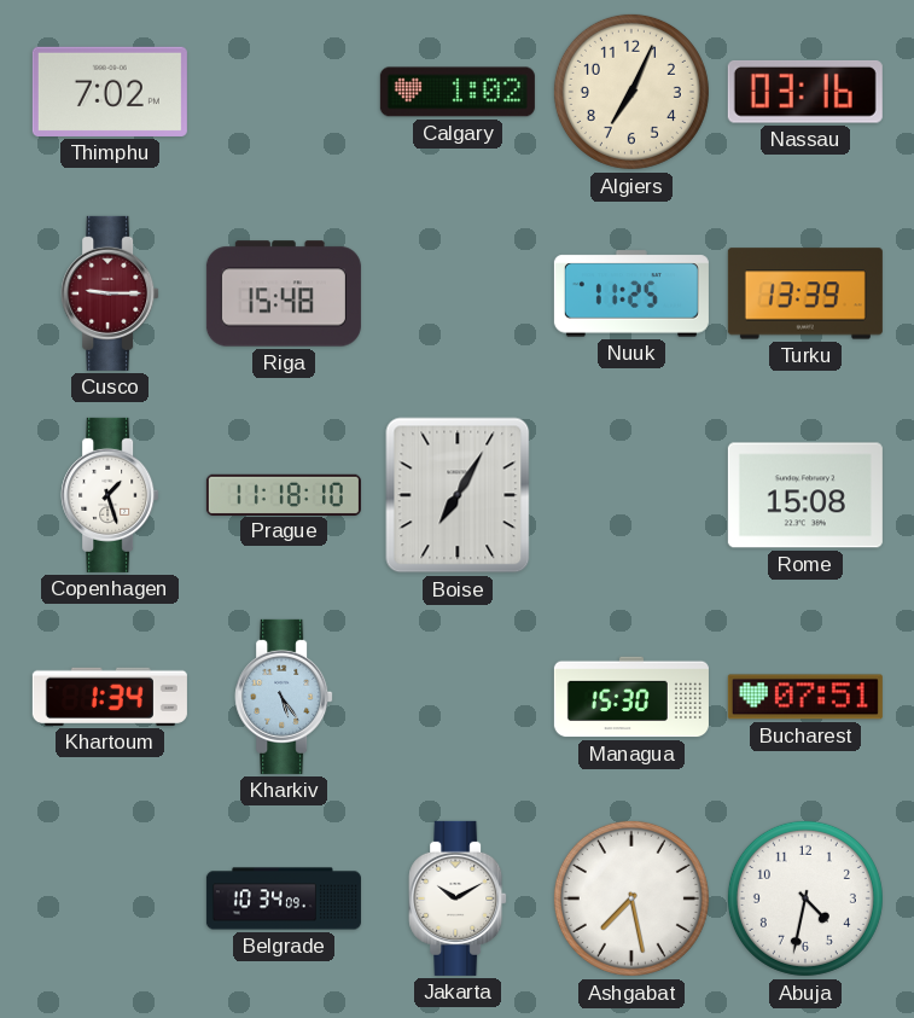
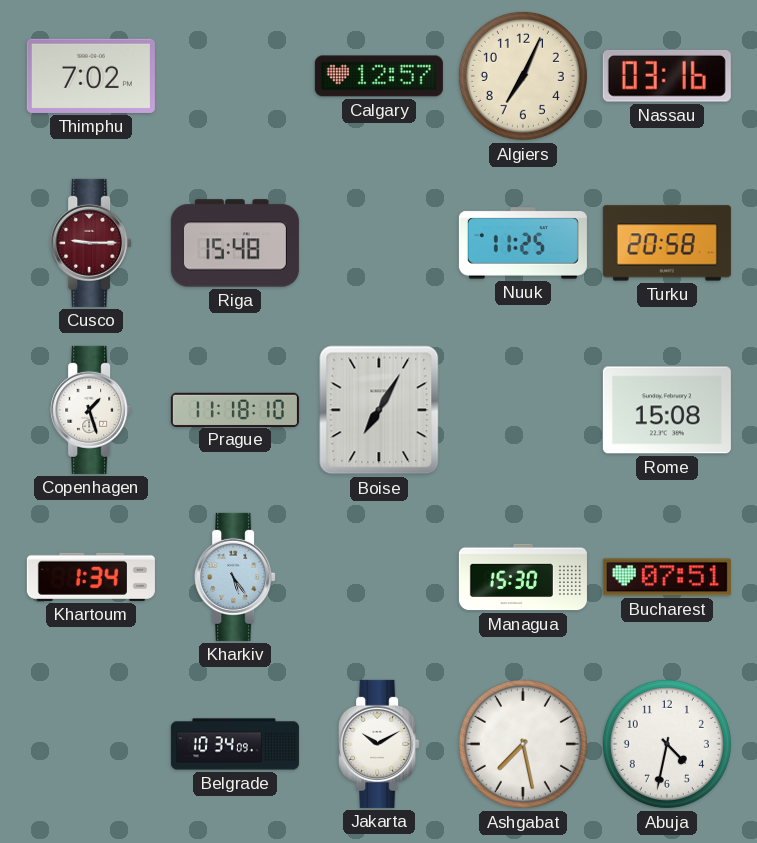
Calgary: 1:02 -> 12:57 (379, 76)
Turku: 13:39 -> 20:58 (667, 243)
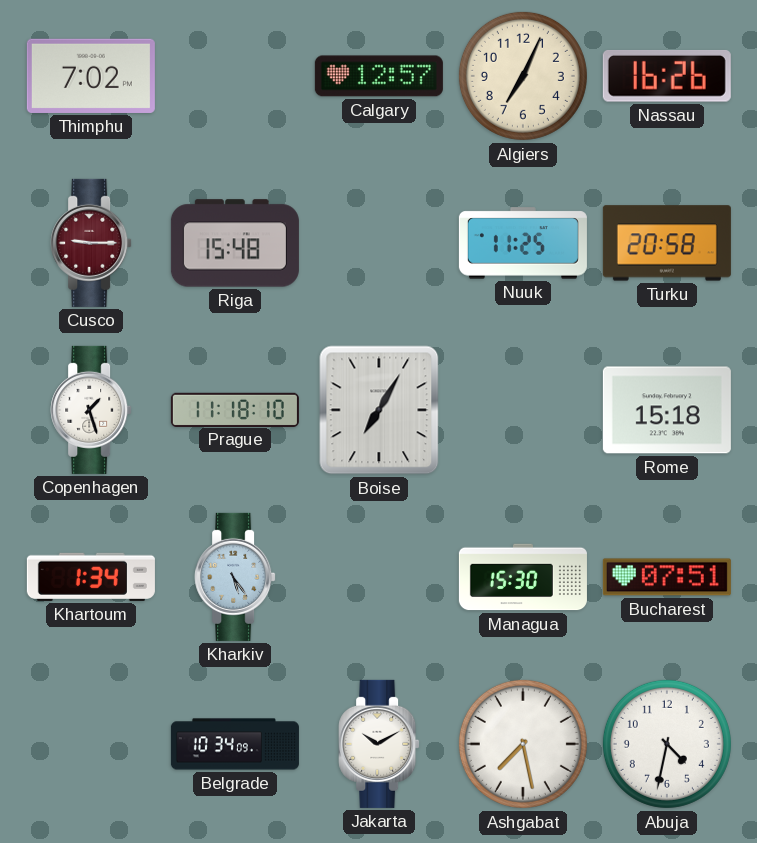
Nassau: 03:16 -> 16:26 (667, 76)
Rome: 15:08 -> 15:18 (667, 410)
